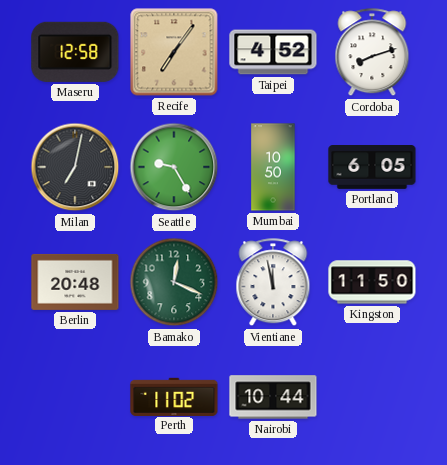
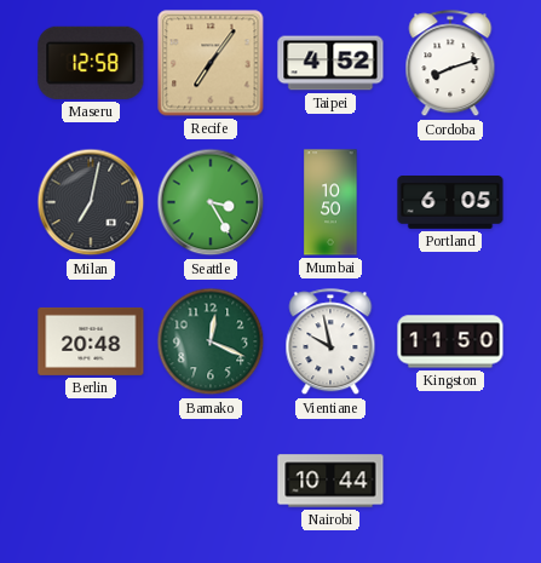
Seattle: 9:25 -> 3:25 (211, 202)
Vientiane: 11:58 -> 9:58 (330, 343)
Perth: 11:02 -> none (174, 396)
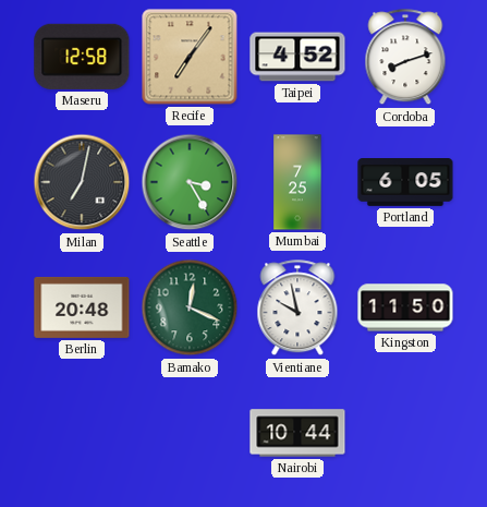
Mumbai: 10:50 -> 7:25 (297, 182)
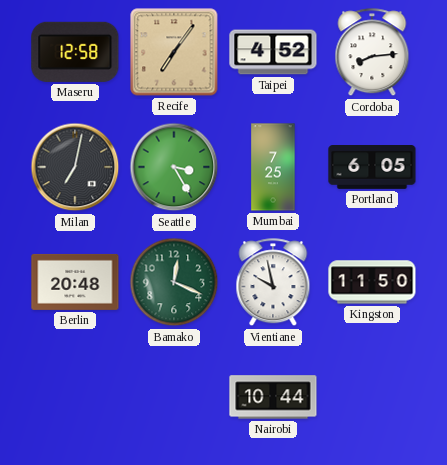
Cordoba: 8:12 -> 8:14 (372, 53)
